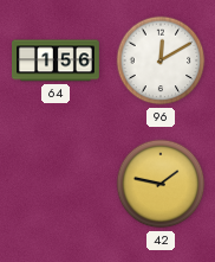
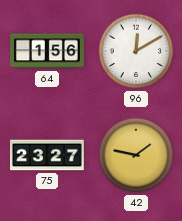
75: none -> 23:27 (48, 155)
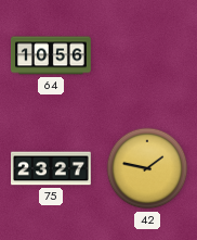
64: 1:56 -> 10:56 (52, 55)
96: 12:10 -> none (136, 51)
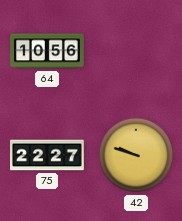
75: 23:27 -> 22:27 (48, 155)
42: 1:47 -> 9:48 (136, 155)
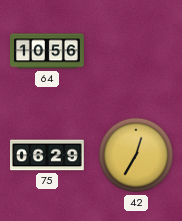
75: 22:27 -> 06:29 (48, 155)
42: 9:48 -> 12:35 (136, 155)
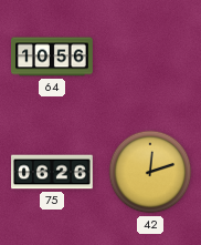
75: 06:29 -> 06:26 (53, 172)
42: 12:35 -> 12:12 (150, 172)
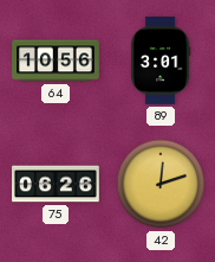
89: none -> 3:01 (161, 62)
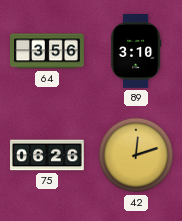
64: 10:56 -> 3:56 (48, 51)
89: 3:01 -> 3:10 (136, 52)
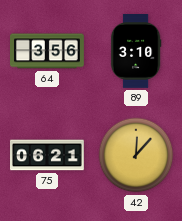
75: 06:26 -> 06:21 (48, 155)
42: 12:12 -> 12:07 (136, 155)
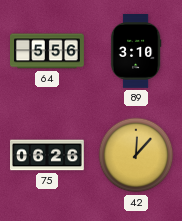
64: 3:56 -> 5:56 (48, 51)
75: 06:21 -> 06:26 (48, 155)
